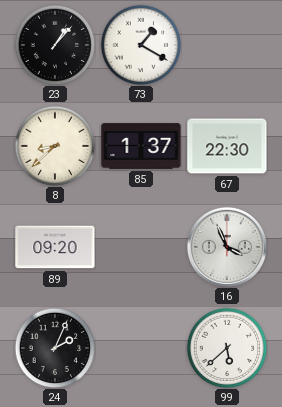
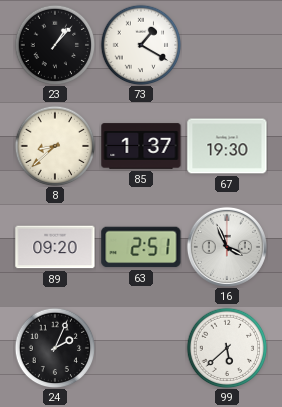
67: 22:30 -> 19:30 (227, 146)
63: none -> 2:51 (141, 247)
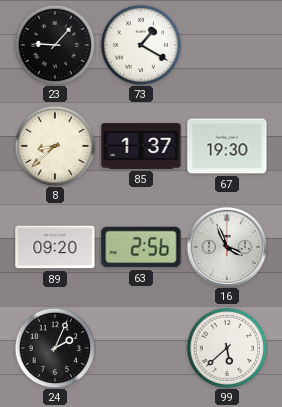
23: 1:07 -> 9:07 (55, 45)
63: 2:51 -> 2:56 (141, 247)
